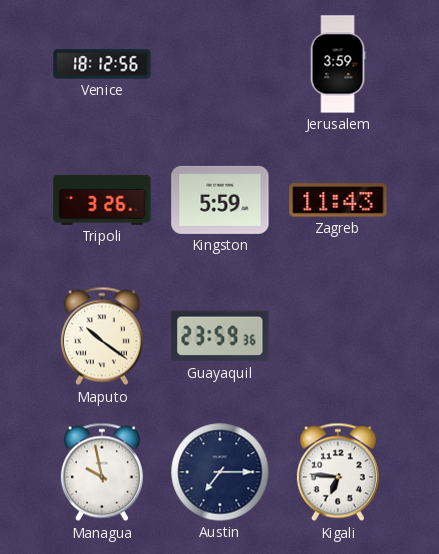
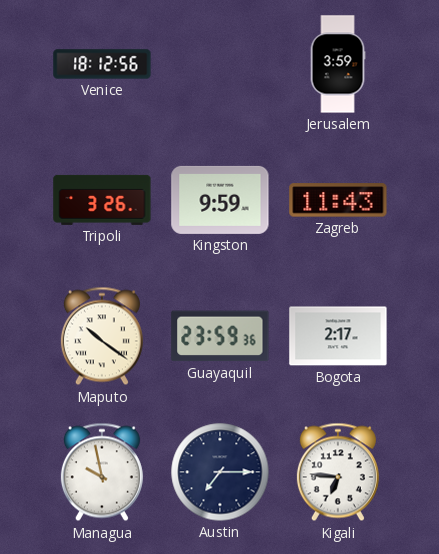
Kingston: 5:59 -> 9:59 (220, 200)
Bogota: none -> 2:17 (338, 336)
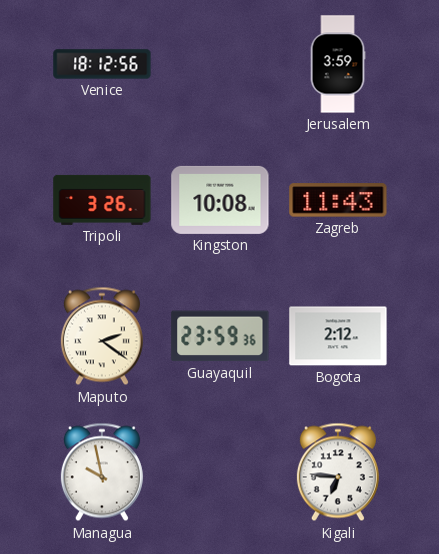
Kingston: 9:59 -> 10:08 (220, 200)
Maputo: 10:21 -> 2:21 (102, 336)
Bogota: 2:17 -> 2:12 (338, 336)
Austin: 7:15 -> none (220, 472)
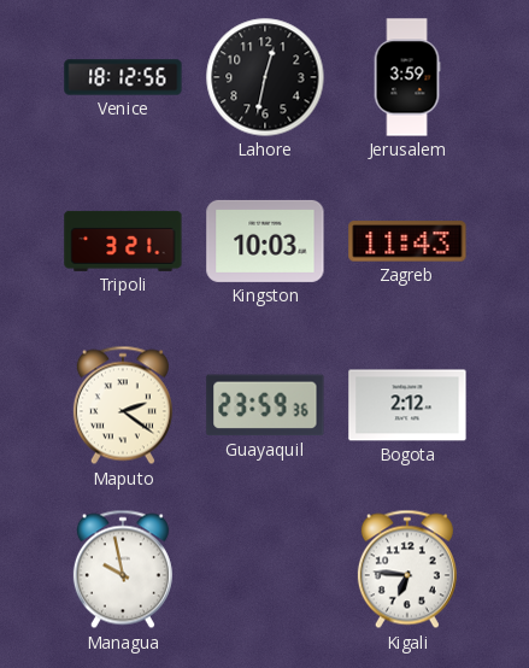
Lahore: none -> 12:32 (265, 77)
Tripoli: 3:26 -> 3:21 (123, 241)
Kingston: 10:08 -> 10:03 (265, 241)
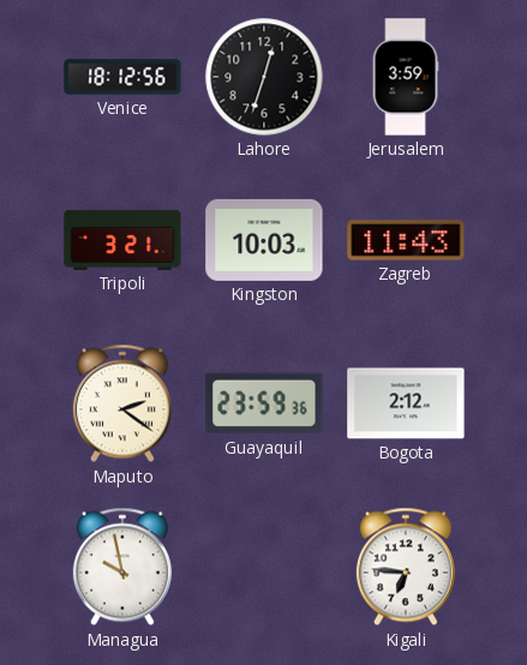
Lahore: 12:32 -> 12:33 (264, 77)
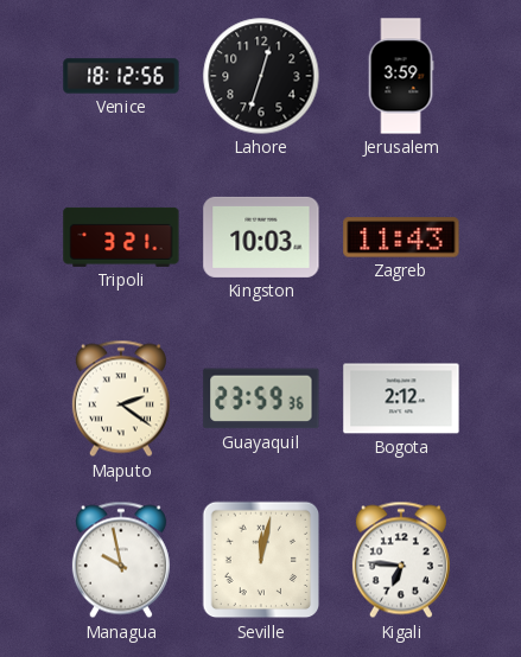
Seville: none -> 12:02 (261, 560)
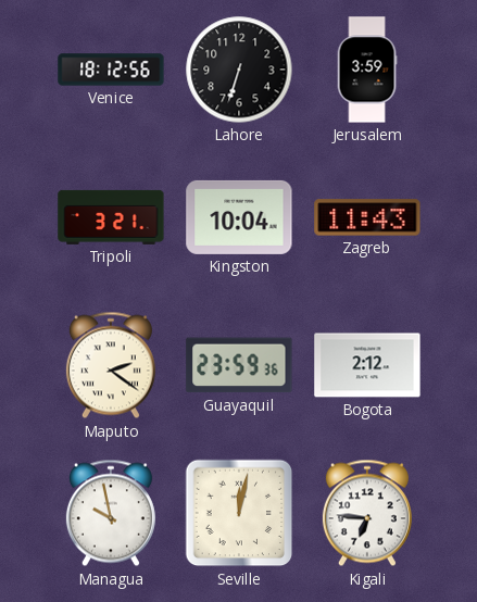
Lahore: 12:33 -> 6:33 (239, 70)
Kingston: 10:03 -> 10:04 (239, 217)
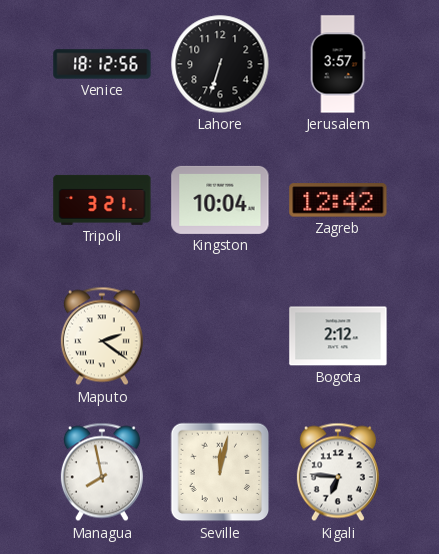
Jerusalem: 3:59 -> 3:57 (338, 64)
Zagreb: 11:43 -> 12:42 (338, 200)
Guayaquil: 23:59 -> none (239, 365)
Managua: 9:58 -> 7:58 (102, 472)
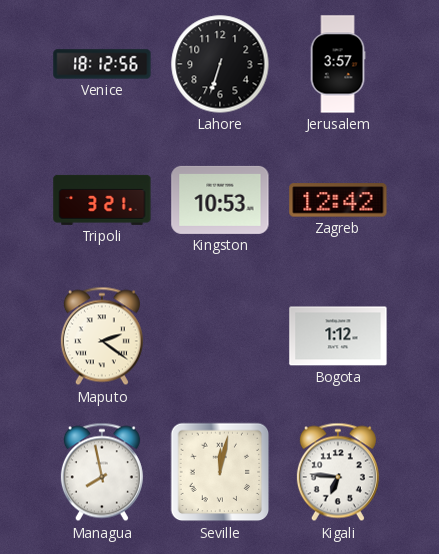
Kingston: 10:04 -> 10:53 (220, 200)
Bogota: 2:12 -> 1:12 (338, 336)
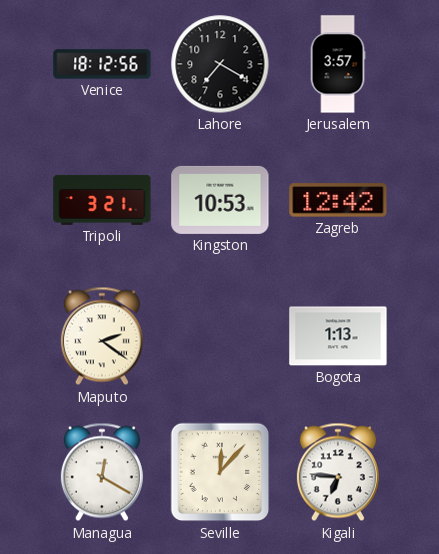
Lahore: 6:33 -> 7:20 (220, 64)
Bogota: 1:12 -> 1:13 (338, 336)
Managua: 7:58 -> 12:20 (102, 472)
Seville: 12:02 -> 12:07 (220, 472)
